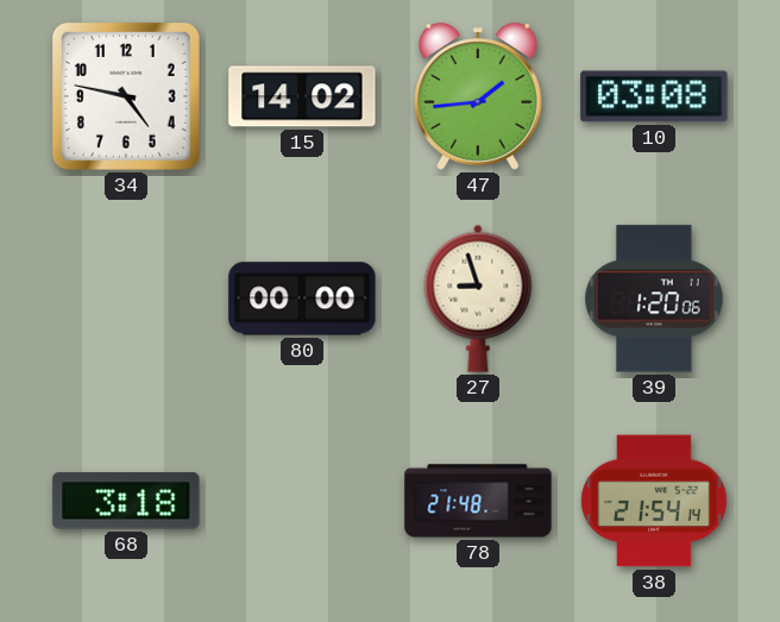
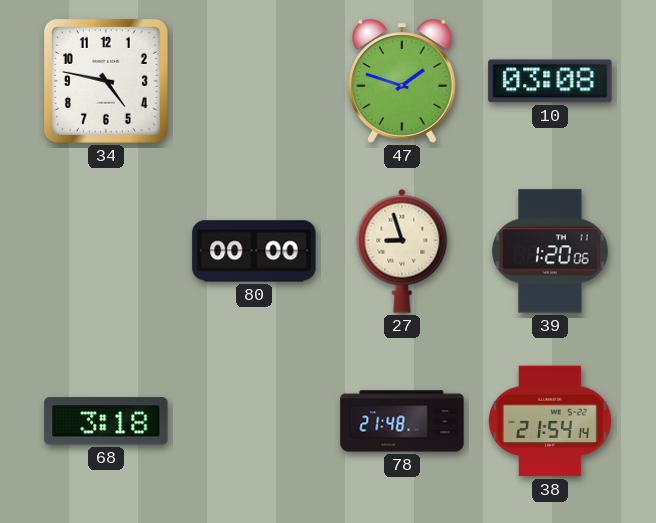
15: 14:02 -> none (302, 96)
47: 1:44 -> 1:48 (402, 81)
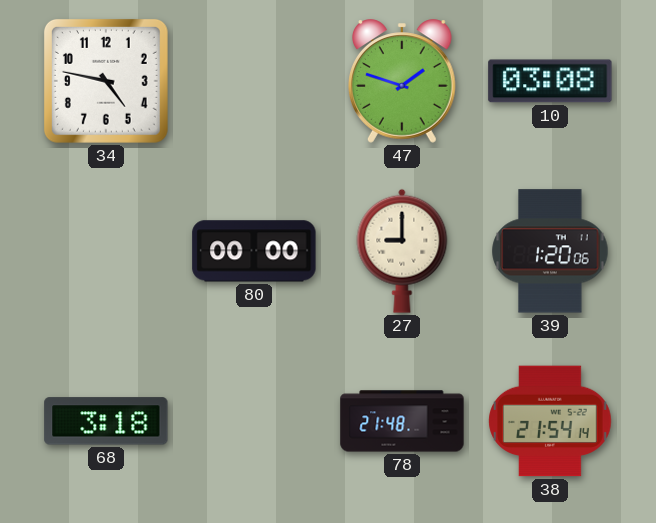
27: 8:57 -> 9:00 (402, 251)
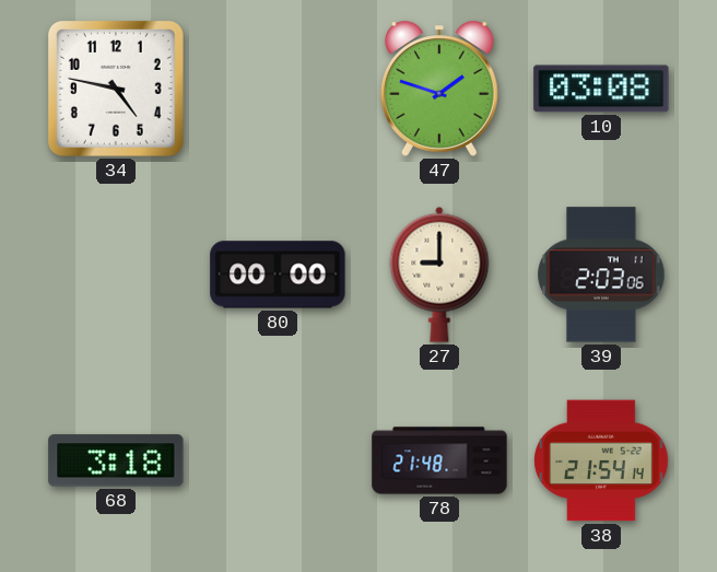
39: 1:20 -> 2:03 (601, 275)
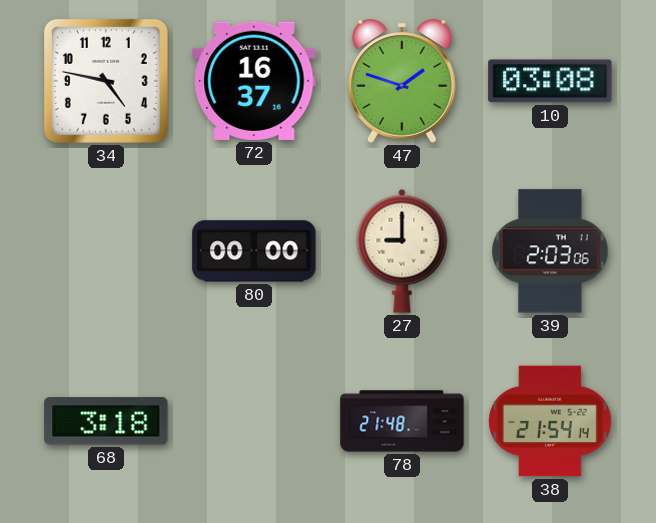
72: none -> 16:37 (254, 81)
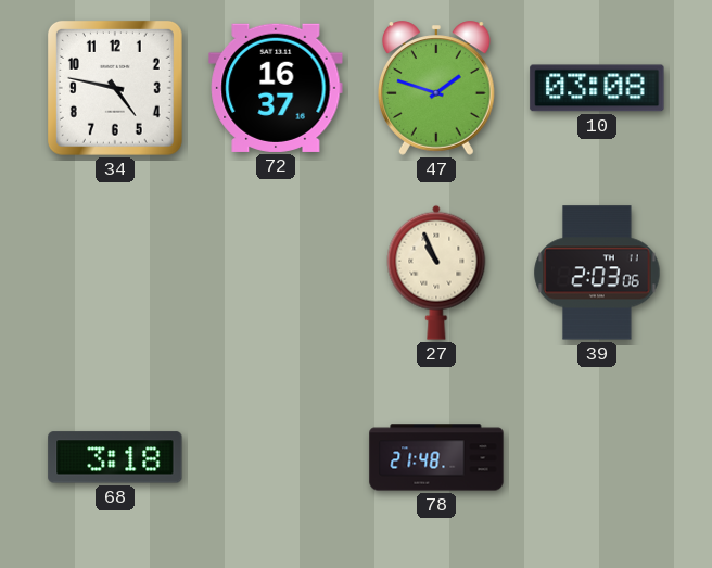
80: 00:00 -> none (254, 251)
27: 9:00 -> 10:56 (436, 273)
38: 21:54 -> none (550, 421)
